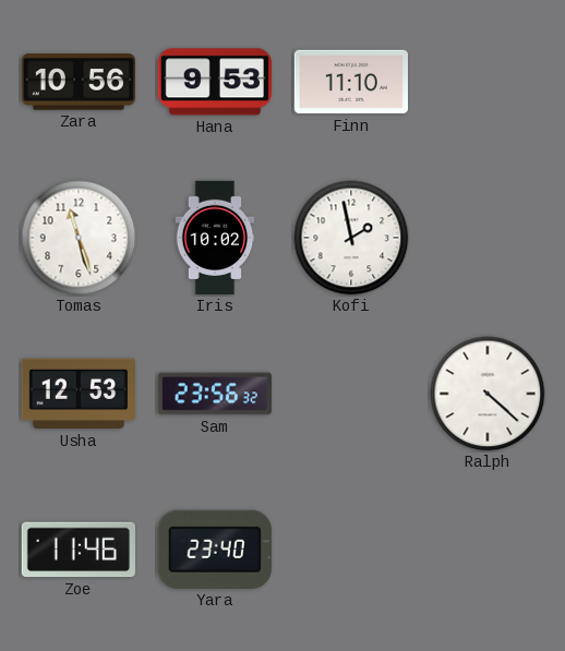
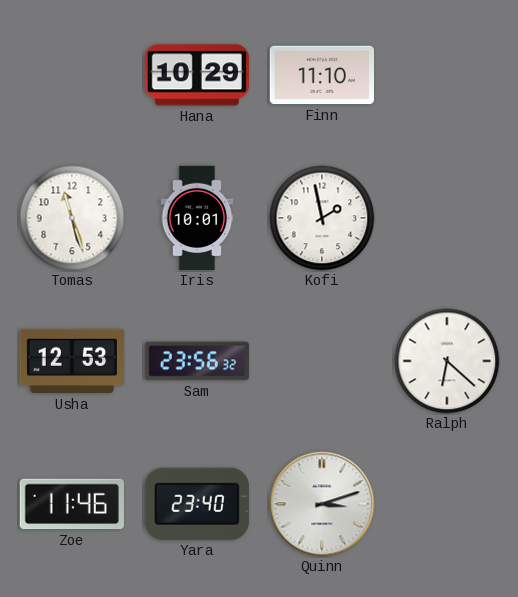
Zara: 10:56 -> none (77, 82)
Hana: 9:53 -> 10:29 (197, 75)
Iris: 10:02 -> 10:01 (197, 218)
Ralph: 4:22 -> 6:22 (447, 361)
Quinn: none -> 3:12 (322, 504)
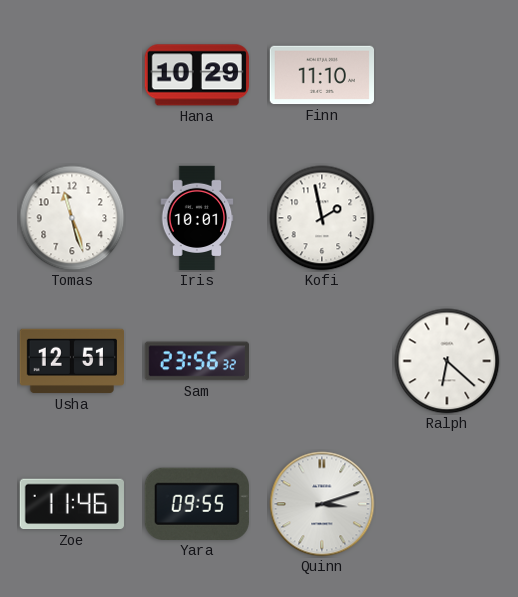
Usha: 12:53 -> 12:51 (71, 361)
Yara: 23:40 -> 09:55 (197, 504)
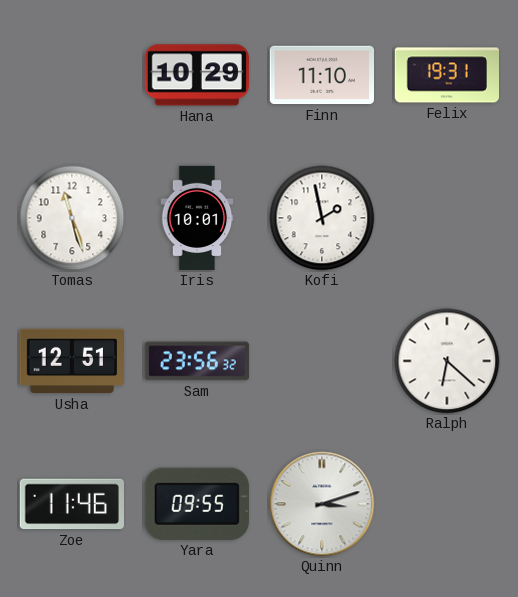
Felix: none -> 19:31 (446, 75)
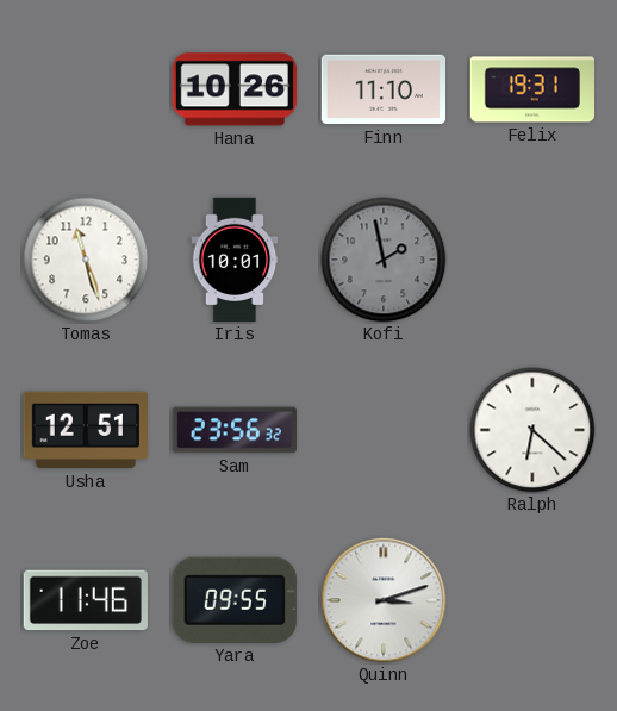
Hana: 10:29 -> 10:26 (235, 89)
Kofi dial: white -> grey (384, 260)
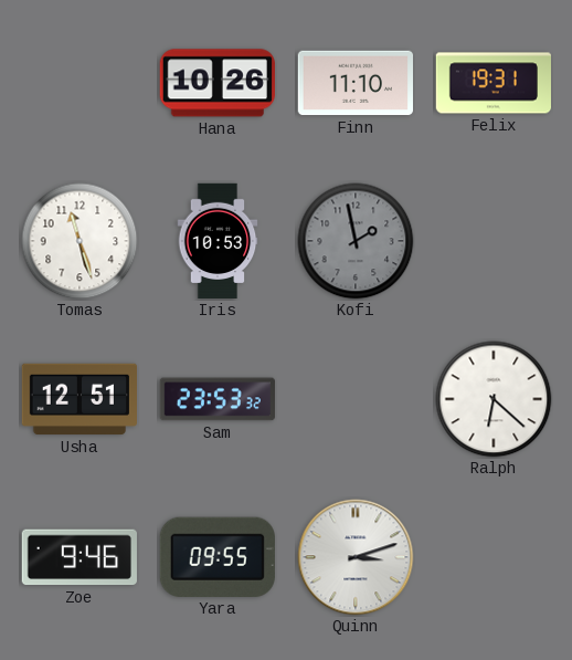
Iris: 10:01 -> 10:53 (218, 241)
Sam: 23:56 -> 23:53 (218, 399)
Zoe: 11:46 -> 9:46 (80, 557)
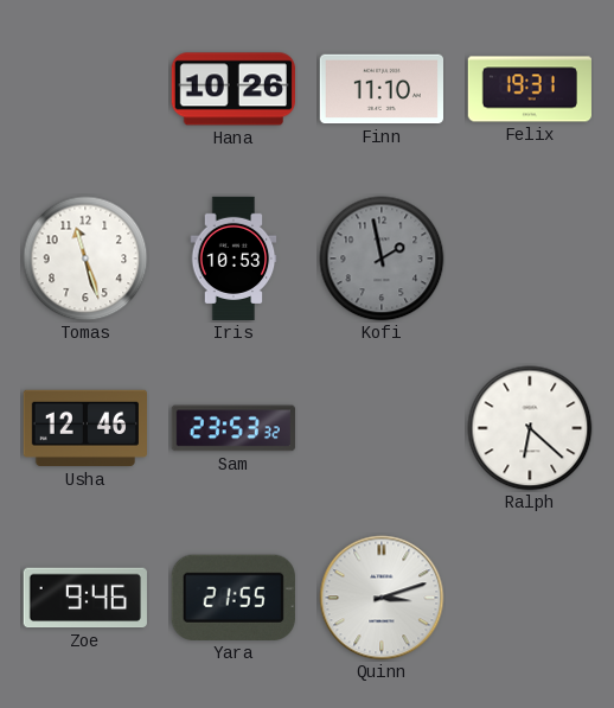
Usha: 12:51 -> 12:46 (84, 428)
Yara: 09:55 -> 21:55 (234, 598)
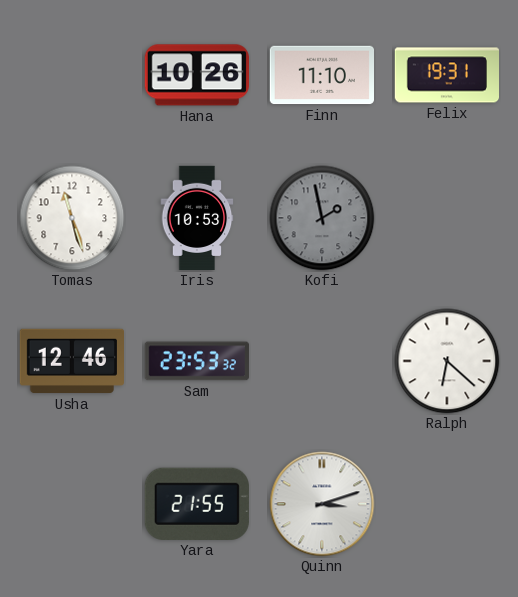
Zoe: 9:46 -> none (85, 598)
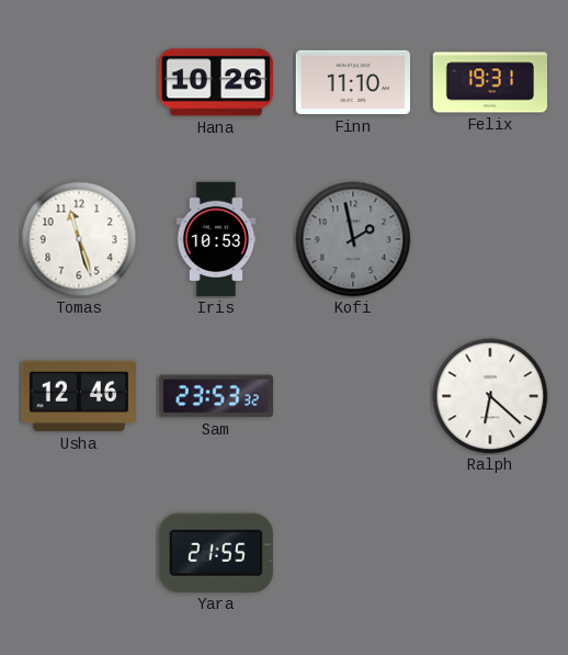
Quinn: 3:12 -> none (322, 504)
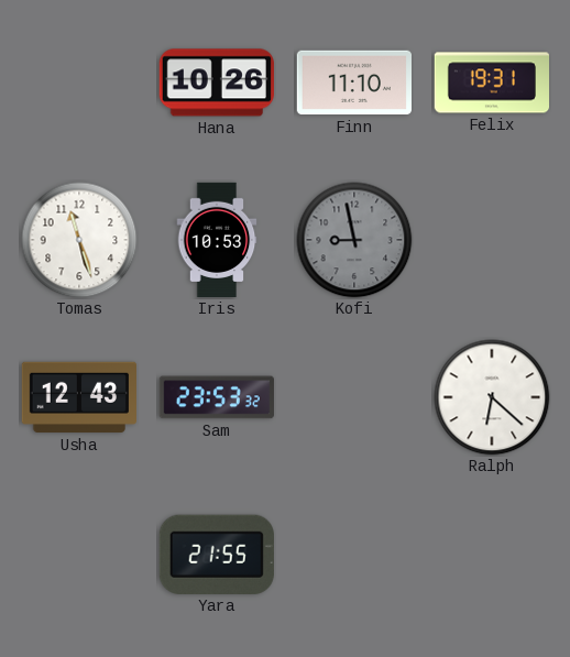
Kofi: 1:58 -> 8:58 (354, 240)
Usha: 12:46 -> 12:43 (78, 397)
